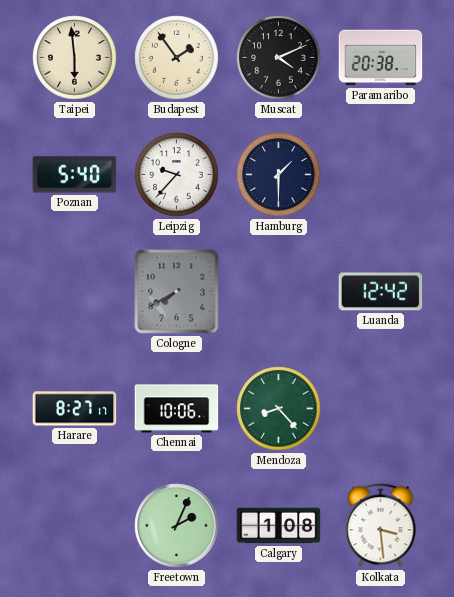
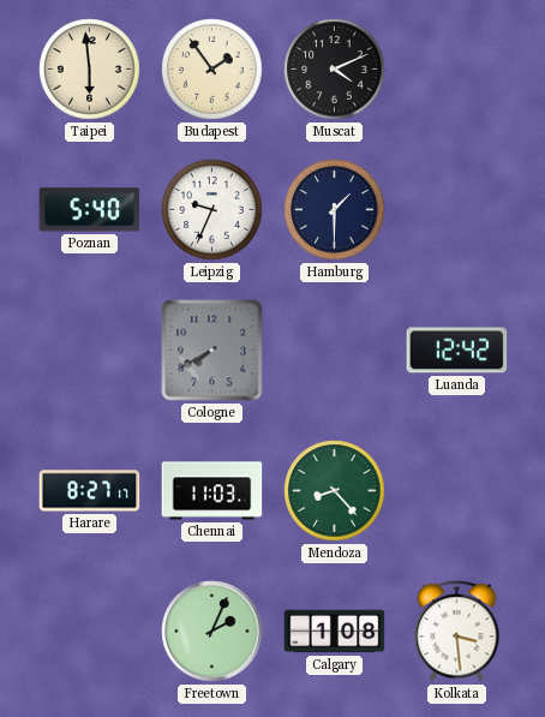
Paramaribo: 20:38 -> none (381, 58)
Leipzig: 9:37 -> 9:34 (212, 210)
Chennai: 10:06 -> 11:03 (212, 491)
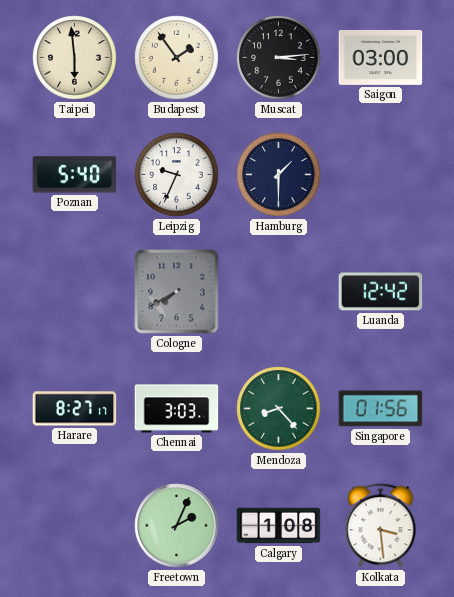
Muscat: 4:11 -> 3:14 (279, 58)
Saigon: none -> 03:00 (381, 57)
Chennai: 11:03 -> 3:03 (177, 409)
Singapore: none -> 01:56 (381, 409)
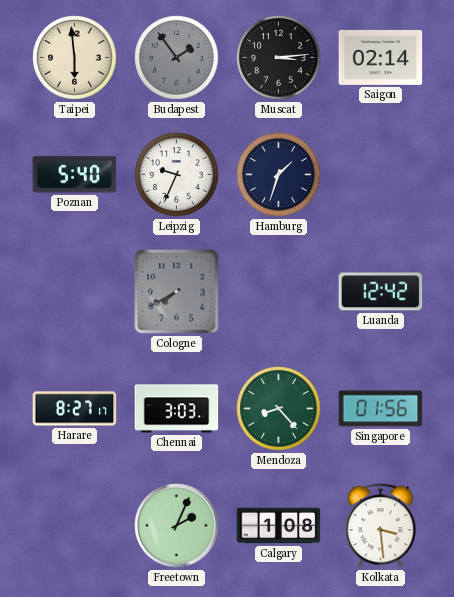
Budapest dial: cream -> grey (177, 58)
Saigon: 03:00 -> 02:14 (381, 57)
Hamburg: 1:30 -> 1:33 (279, 175)
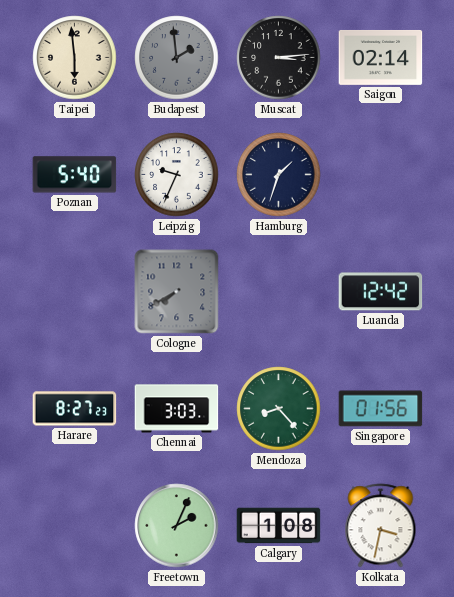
Budapest: 1:54 -> 1:59 (177, 58)
Harare: 8:27:17 -> 8:27:23 (75, 409)
Kolkata: 3:29 -> 3:32 (381, 526)
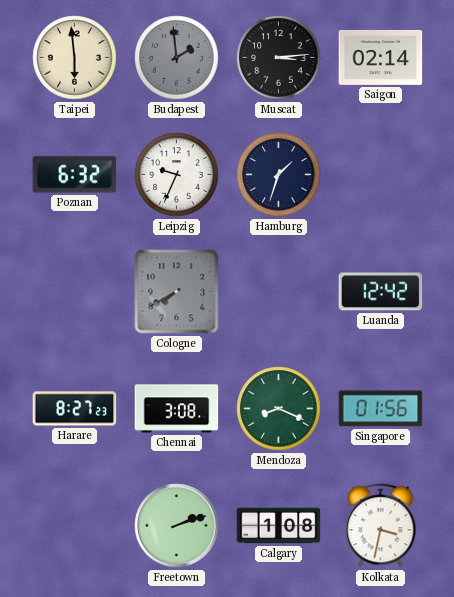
Poznan: 5:40 -> 6:32 (75, 175)
Chennai: 3:03 -> 3:08 (177, 409)
Mendoza: 8:23 -> 8:19 (279, 409)
Freetown: 2:04 -> 2:12 (177, 526)
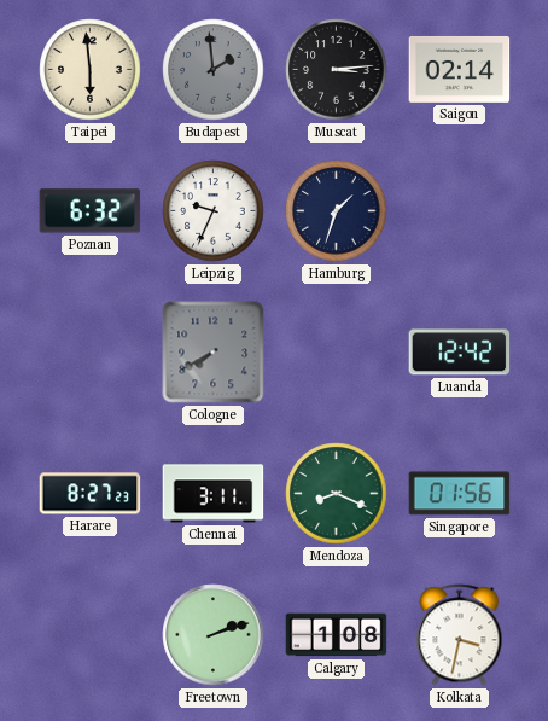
Chennai: 3:08 -> 3:11 (214, 494)
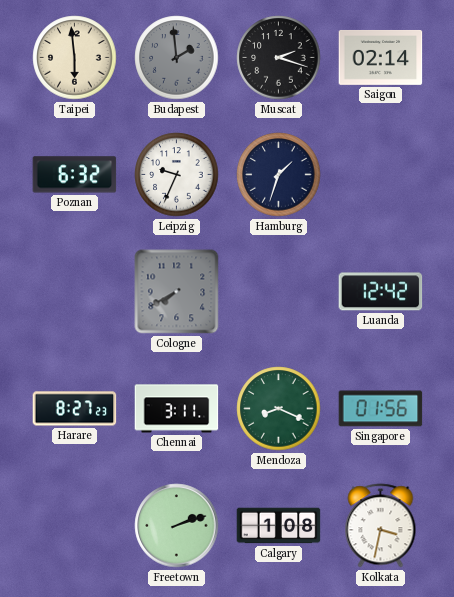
Muscat: 3:14 -> 2:18 (279, 58)
